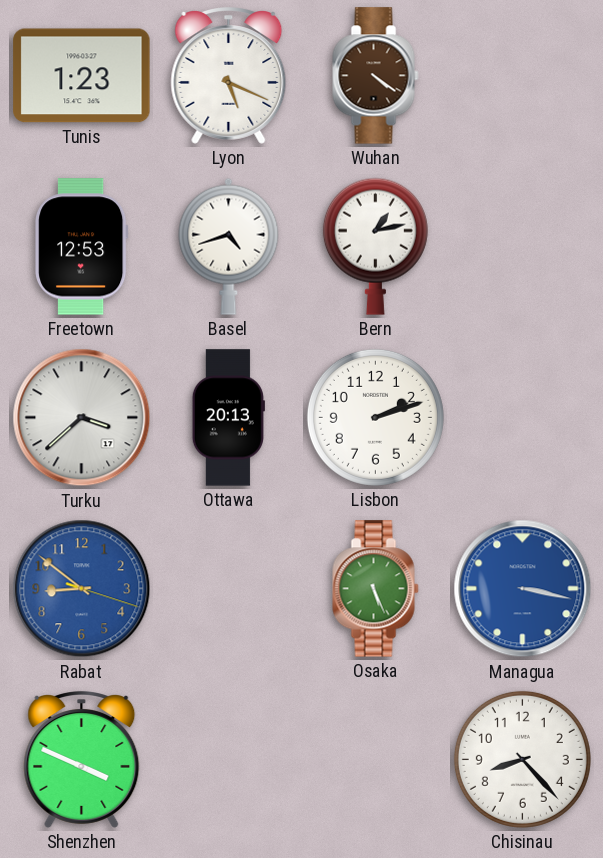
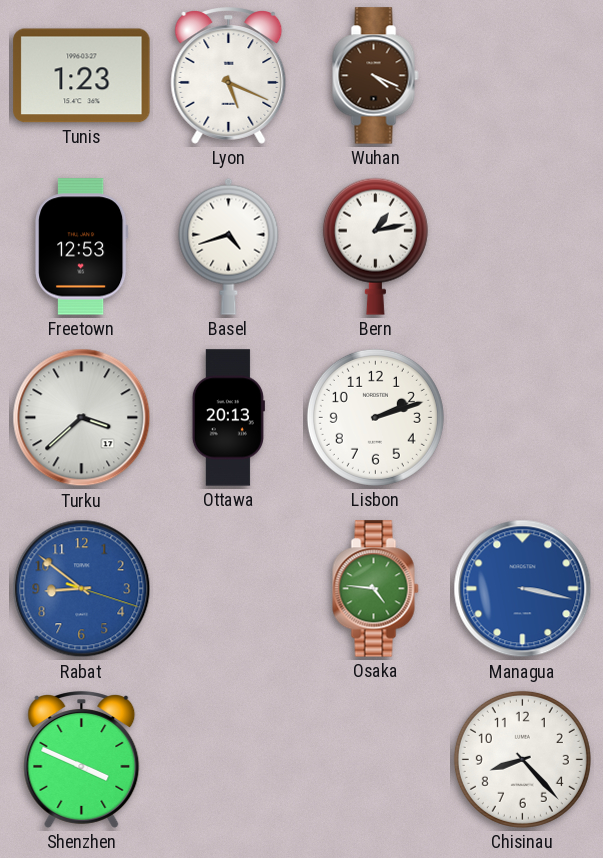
Wuhan: 4:21 -> 4:19 (376, 76)
Osaka: 5:26 -> 4:46 (376, 589)
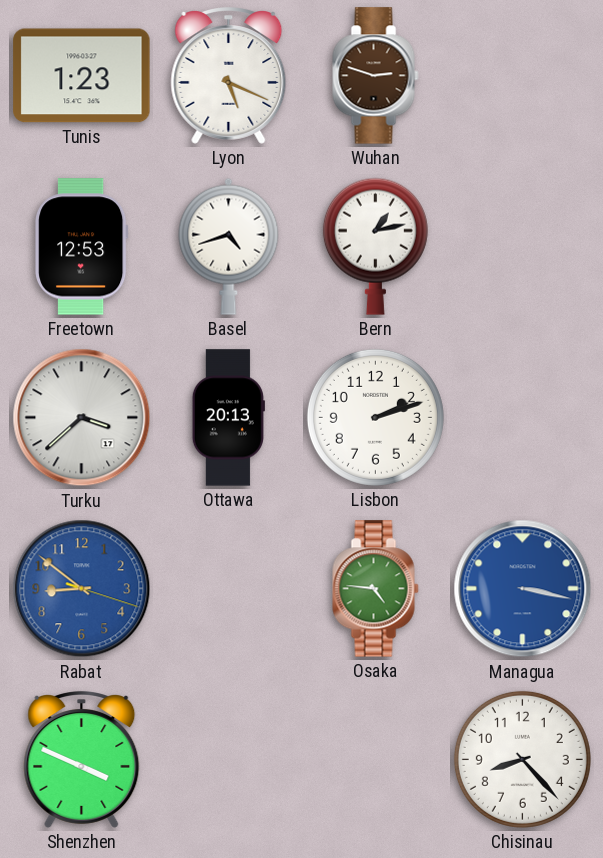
Wuhan: 4:19 -> 2:48 (376, 76)
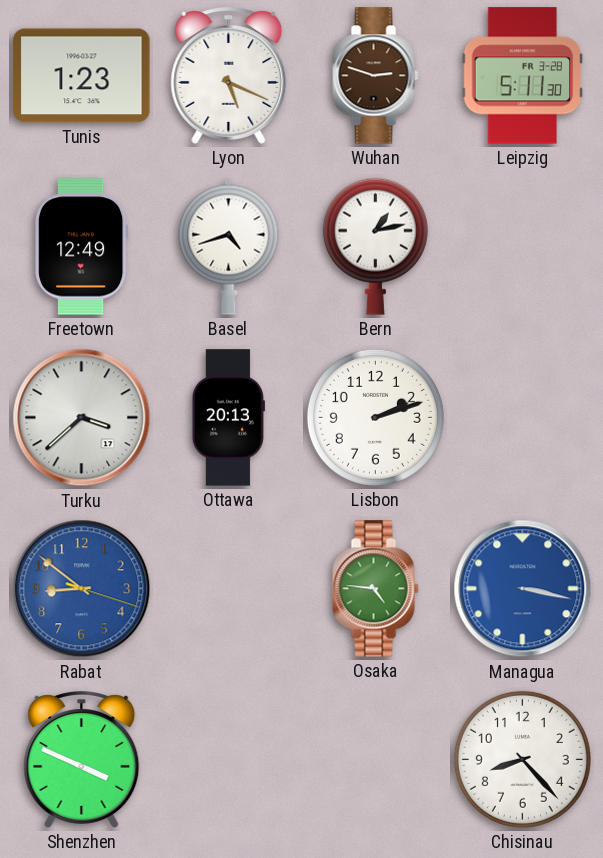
Leipzig: none -> 5:11 (523, 76)
Freetown: 12:53 -> 12:49 (82, 247)
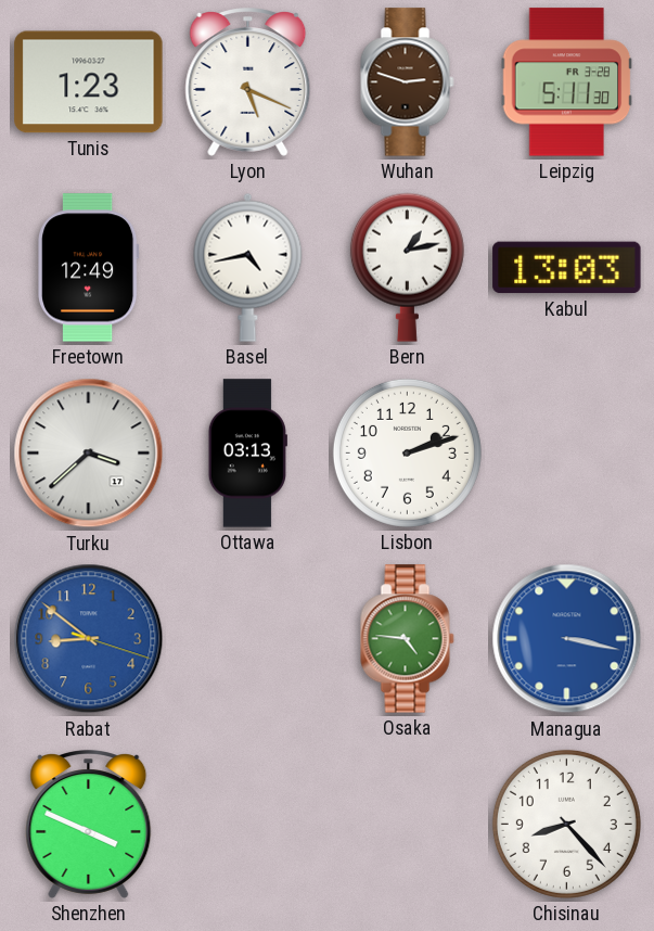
Basel: 4:42 -> 4:43 (248, 267)
Kabul: none -> 13:03 (567, 268)
Ottawa: 20:13 -> 03:13 (247, 454)
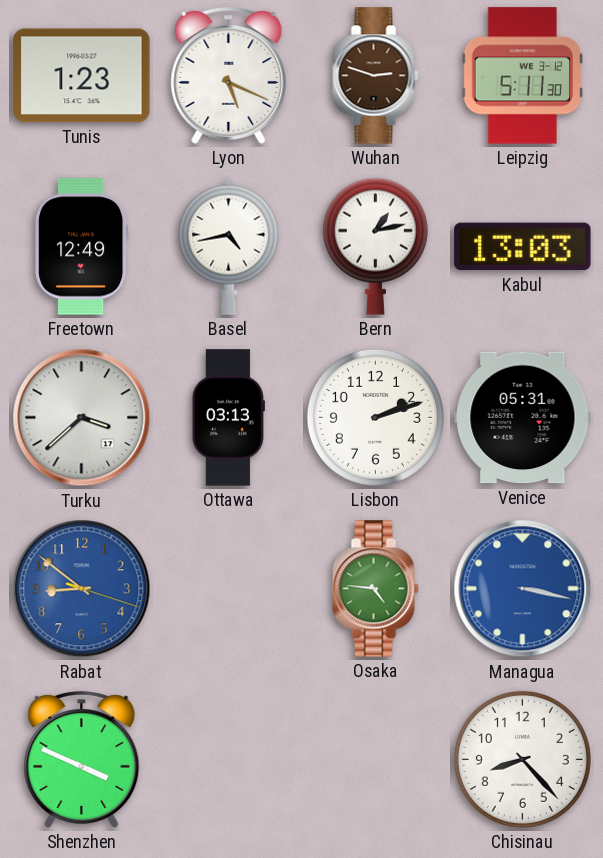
Leipzig date: FR 3-28 -> WE 3-12 (523, 76)
Venice: none -> 05:31 (523, 418)
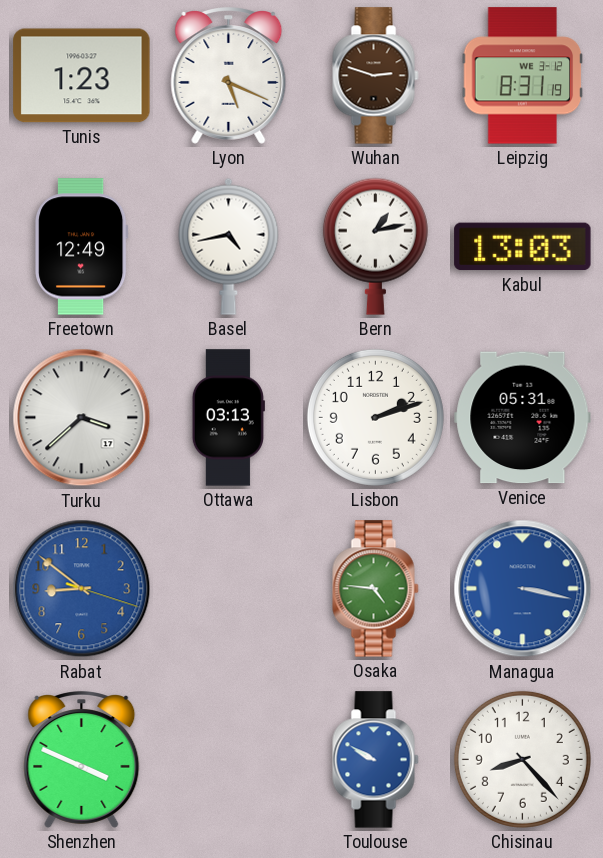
Leipzig: 5:11 -> 8:31 (523, 76)
Toulouse: none -> 9:50 (376, 760)
